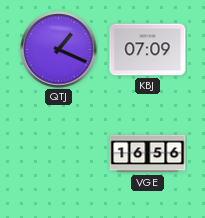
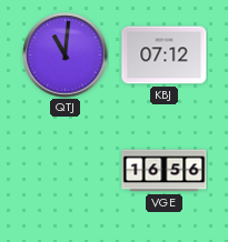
QTJ: 1:19 -> 11:01 (66, 56)
KBJ: 07:09 -> 07:12 (165, 56)
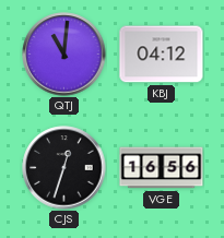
KBJ: 07:12 -> 04:12 (162, 55)
CJS: none -> 12:33 (64, 168)
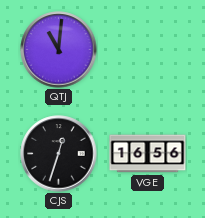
KBJ: 04:12 -> none (162, 55)
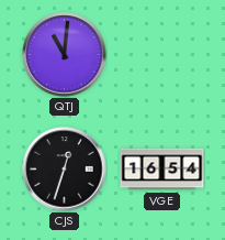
VGE: 16:56 -> 16:54 (162, 170)
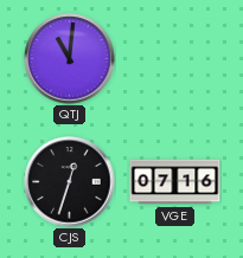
VGE: 16:54 -> 07:16 (175, 182)
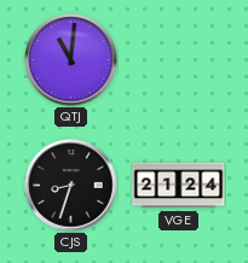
CJS: 12:33 -> 8:33 (71, 186)
VGE: 07:16 -> 21:24 (179, 186)
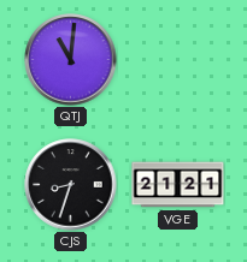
VGE: 21:24 -> 21:21 (178, 185)
